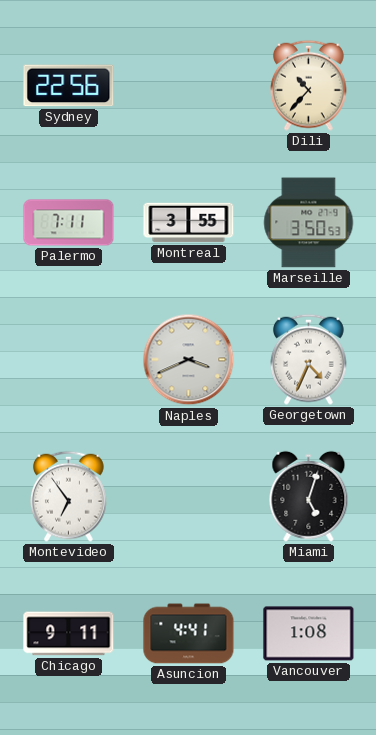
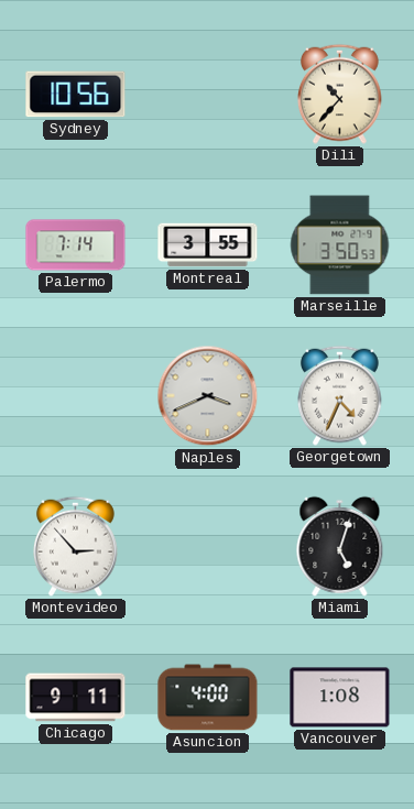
Sydney: 22:56 -> 10:56 (76, 95)
Palermo: 7:11 -> 7:14 (76, 245)
Montevideo: 6:54 -> 2:53 (76, 546)
Asuncion: 4:41 -> 4:00 (208, 698)
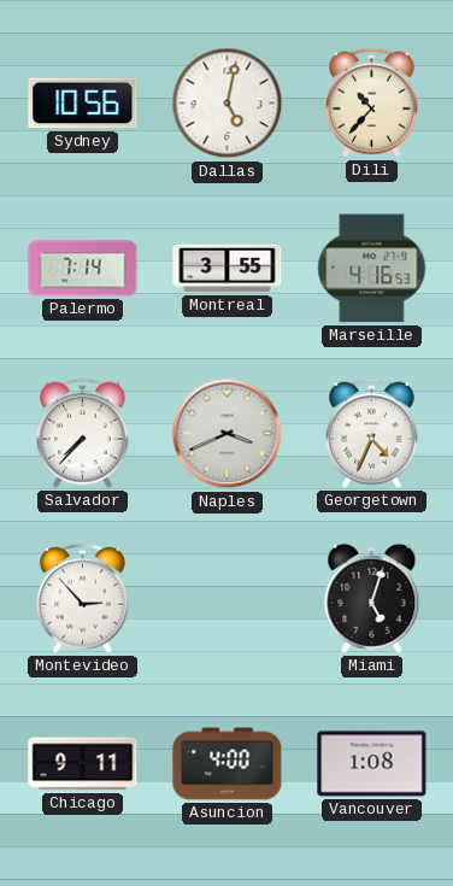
Dallas: none -> 5:02 (228, 104)
Marseille: 3:50 -> 4:16 (372, 269)
Salvador: none -> 7:37 (83, 433)
